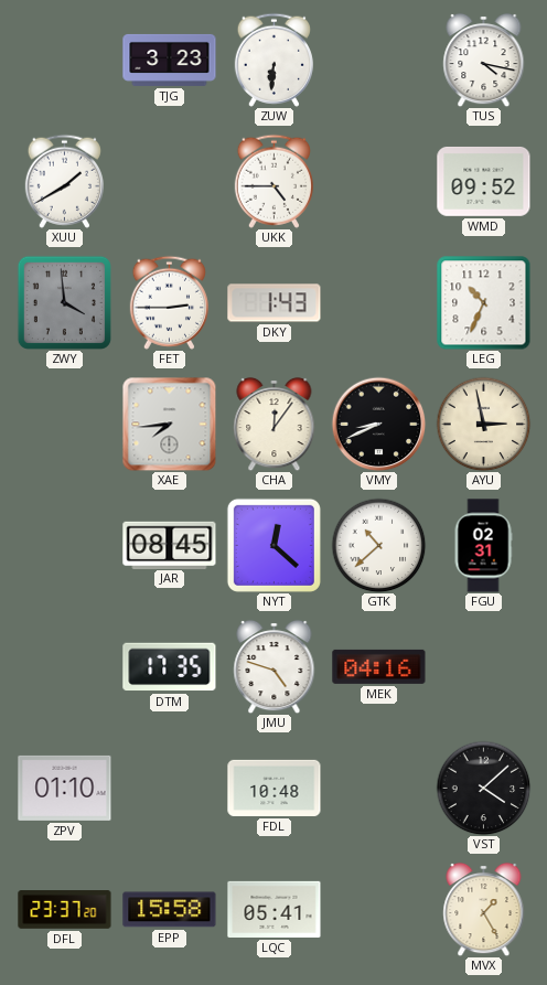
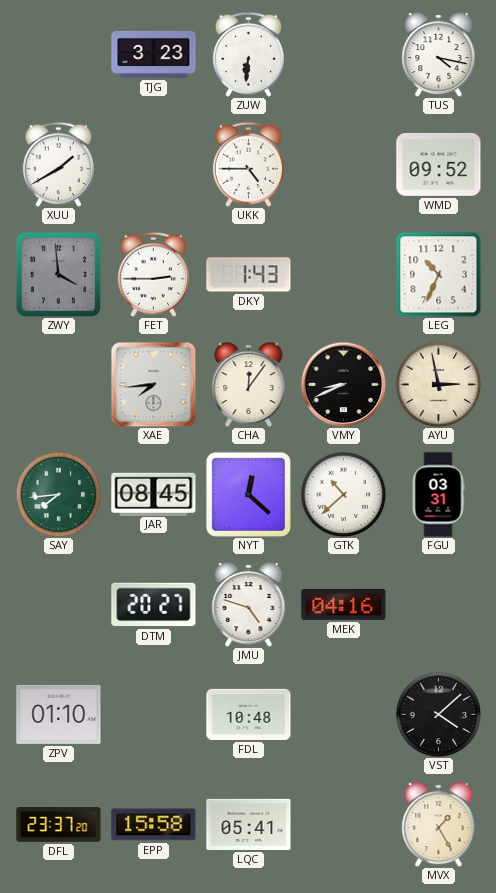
SAY: none -> 7:44 (58, 494)
FGU: 02:31 -> 03:31 (438, 495)
DTM: 17:35 -> 20:27 (154, 605)
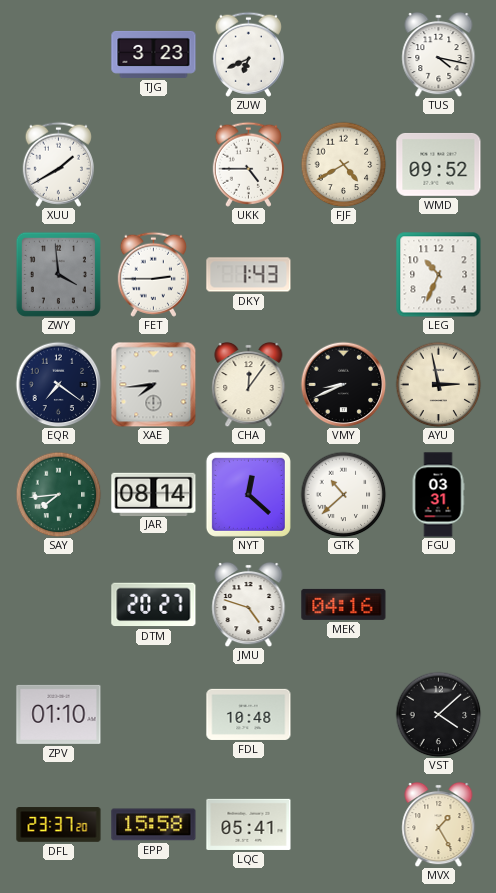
ZUW: 6:31 -> 6:41 (248, 54)
FJF: none -> 4:40 (343, 164)
EQR: none -> 7:21 (58, 384)
JAR: 08:45 -> 08:14 (154, 494)
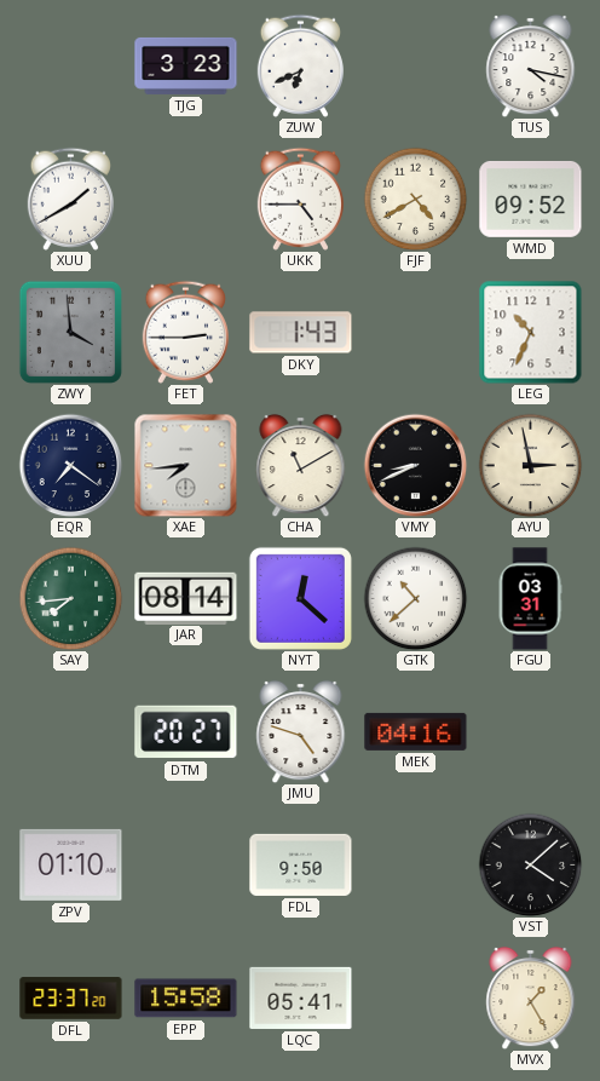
CHA: 12:06 -> 11:10 (301, 465)
FDL: 10:48 -> 9:50 (301, 864)
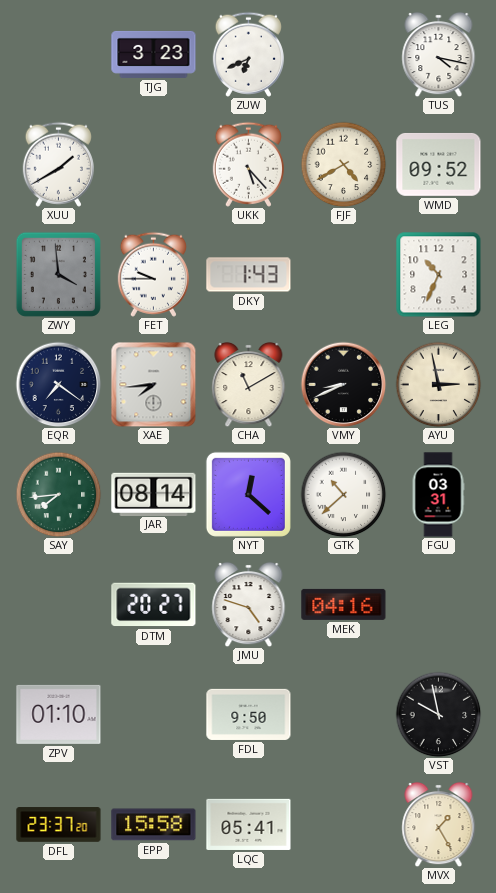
UKK: 4:45 -> 5:23 (248, 164)
FET: 2:45 -> 9:45 (153, 274)
VST: 4:08 -> 9:58 (438, 714)
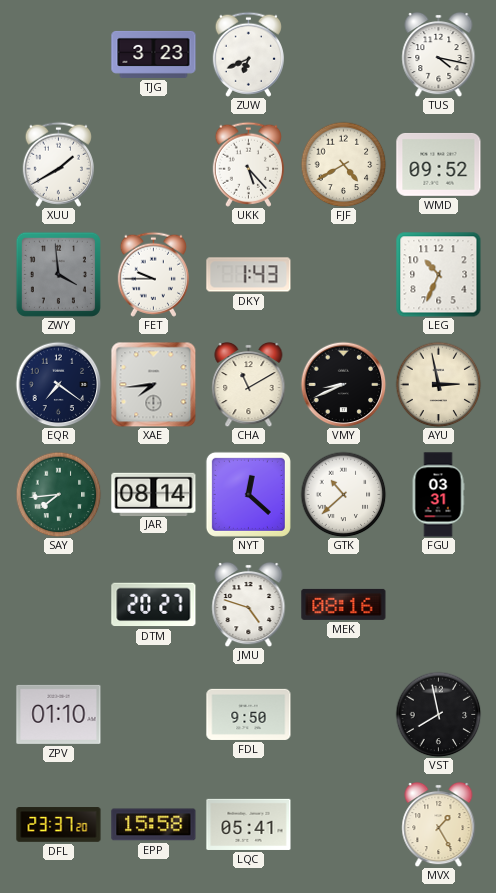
MEK: 04:16 -> 08:16 (344, 604)
VST: 9:58 -> 7:58 (438, 714)
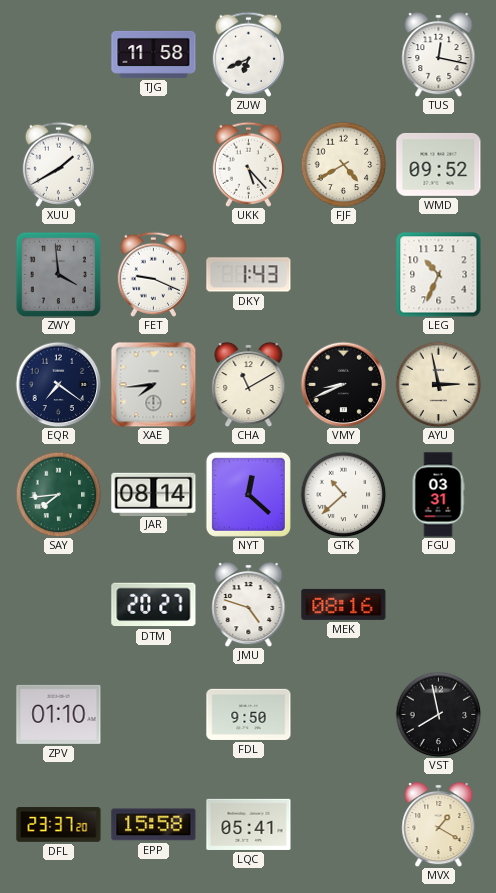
TJG: 3:23 -> 11:58 (154, 54)
TUS: 4:17 -> 12:17 (439, 54)
FET: 9:45 -> 9:19 (153, 274)
MVX: 1:25 -> 1:20 (439, 824)
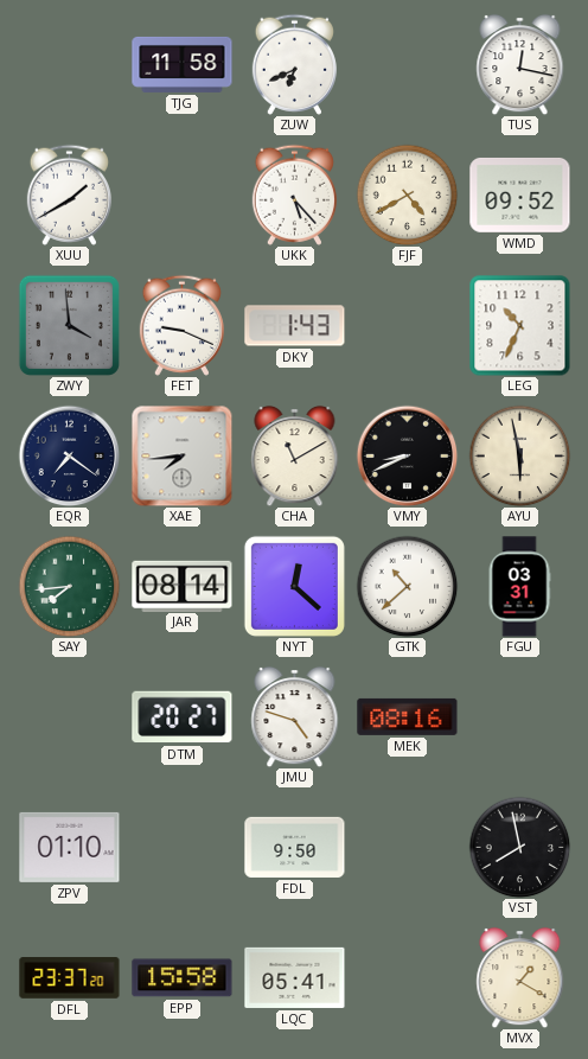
AYU: 2:58 -> 5:58 (519, 455)
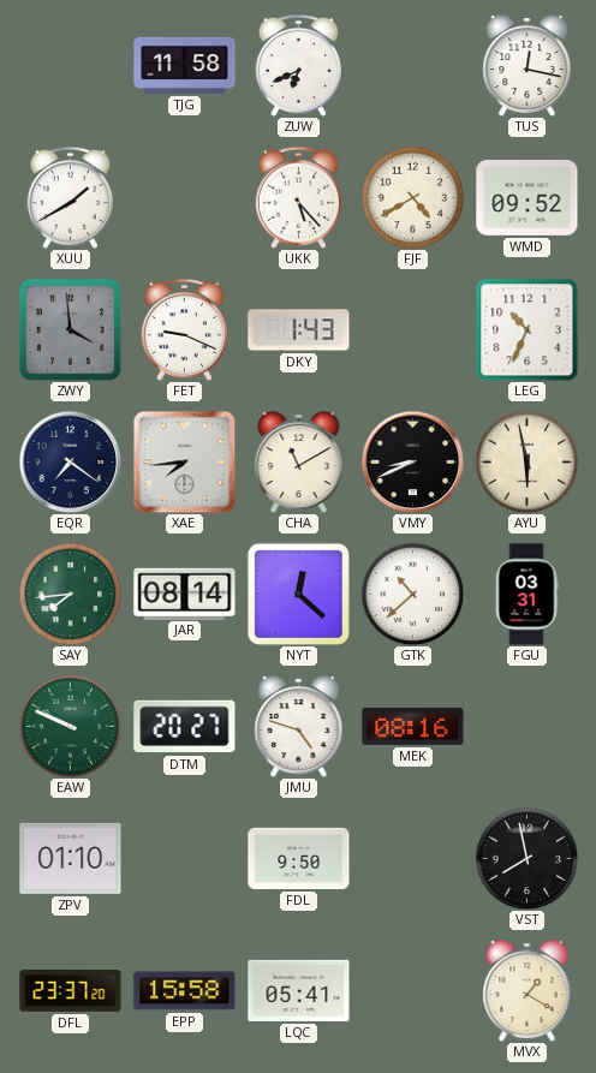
EAW: none -> 9:49 (70, 726)
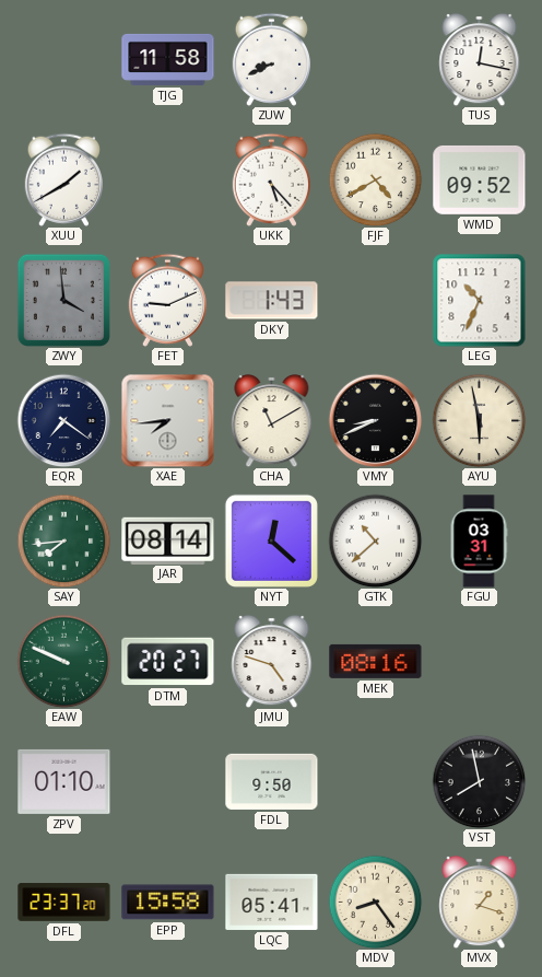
ZUW: 6:41 -> 8:41 (271, 59)
FET: 9:19 -> 9:11 (167, 300)
MDV: none -> 8:24 (375, 902)
MVX: 1:20 -> 1:18 (480, 902)
